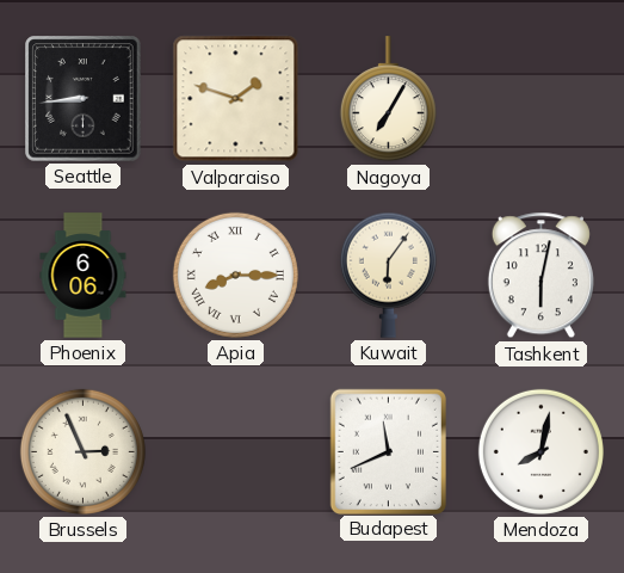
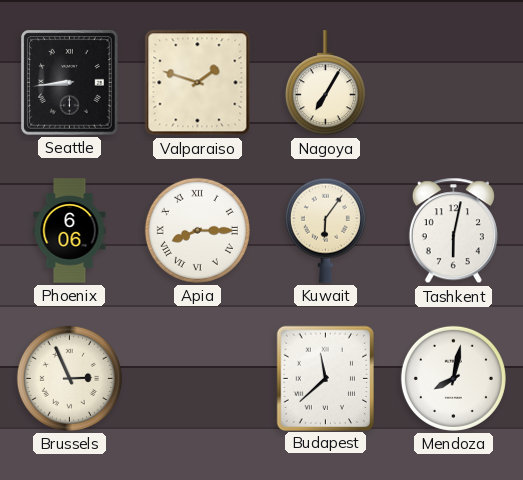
Budapest: 11:41 -> 11:38 (325, 378)
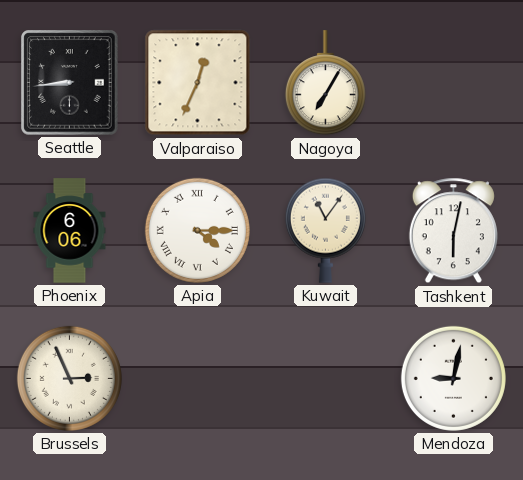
Valparaiso: 1:48 -> 12:34 (198, 83)
Apia: 8:15 -> 4:15 (197, 230)
Kuwait: 6:06 -> 11:06 (325, 230)
Budapest: 11:38 -> none (325, 378)
Mendoza: 8:02 -> 9:02 (453, 378)
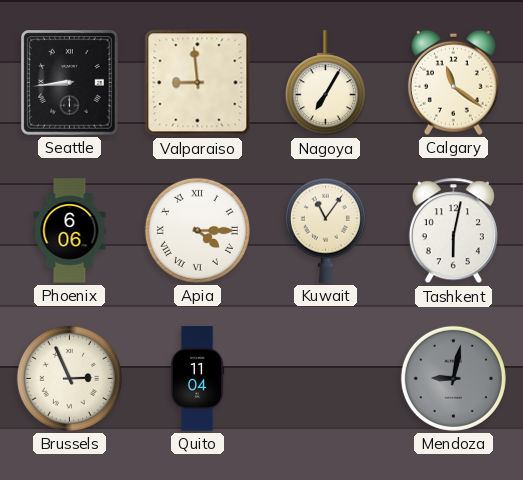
Valparaiso: 12:34 -> 8:59 (198, 83)
Calgary: none -> 11:21 (453, 82)
Quito: none -> 11:04 (197, 379)
Mendoza dial: white -> grey (453, 378)
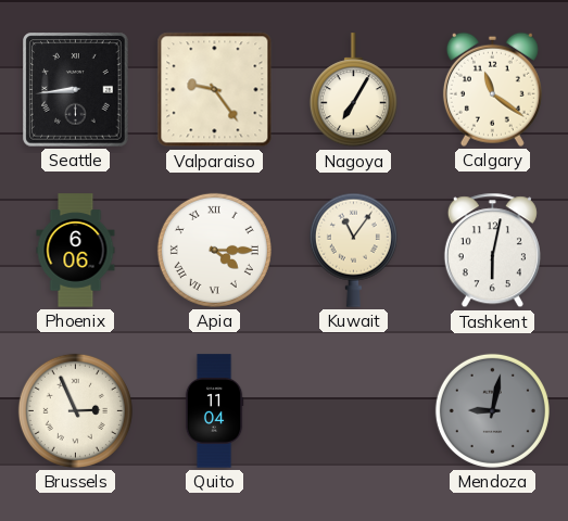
Valparaiso: 8:59 -> 9:24 (215, 90)
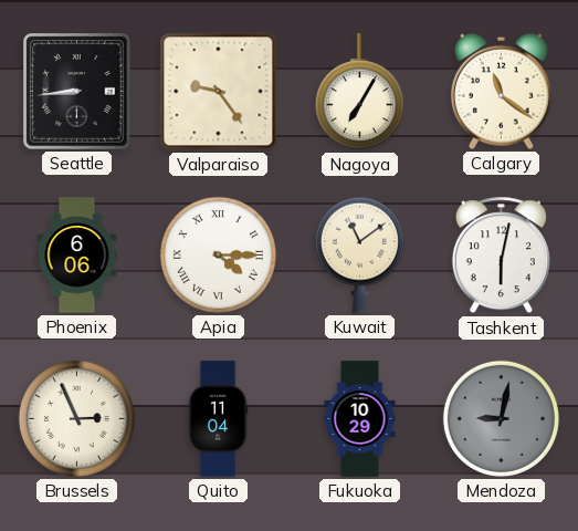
Kuwait: 11:06 -> 11:09 (359, 254)
Fukuoka: none -> 10:29 (360, 419)
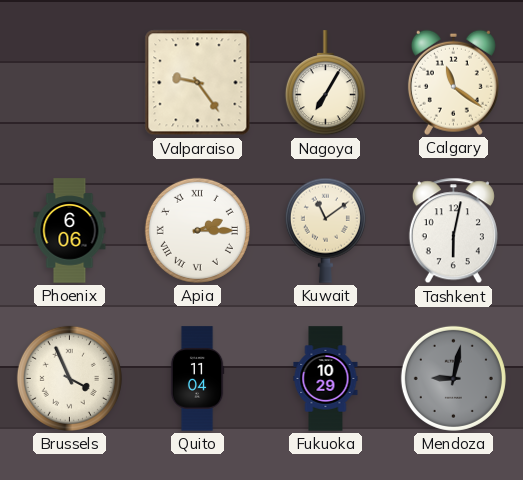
Seattle: 8:44 -> none (77, 92)
Apia: 4:15 -> 2:15 (197, 230)
Brussels: 2:56 -> 3:56 (69, 378)
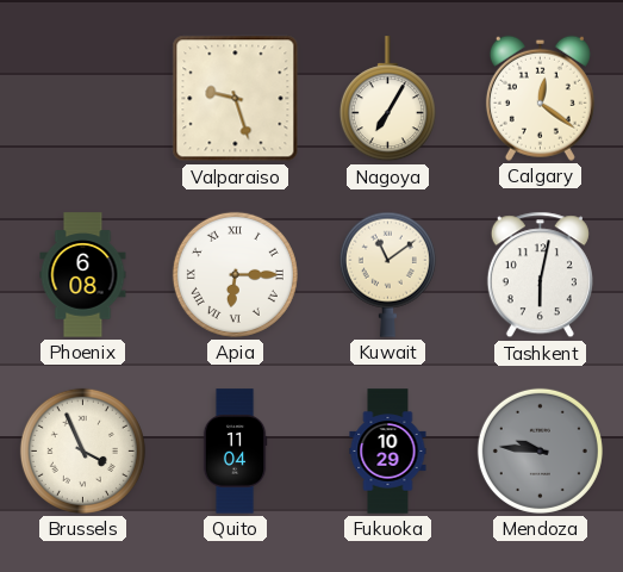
Valparaiso: 9:24 -> 9:27 (236, 99)
Calgary: 11:21 -> 12:21 (540, 98)
Phoenix: 6:06 -> 6:08 (83, 275)
Apia: 2:15 -> 6:15 (235, 274)
Mendoza: 9:02 -> 9:46 (540, 450)
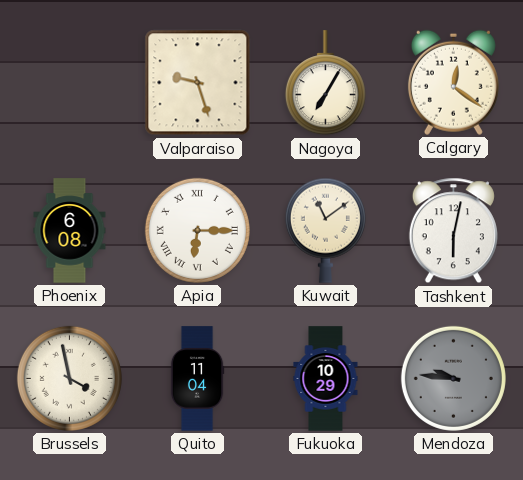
Brussels: 3:56 -> 3:58 (69, 378)
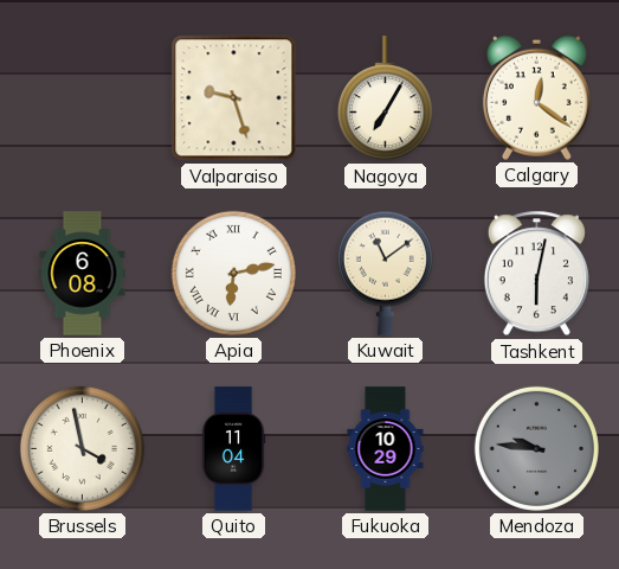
Apia: 6:15 -> 6:13 (233, 273)
